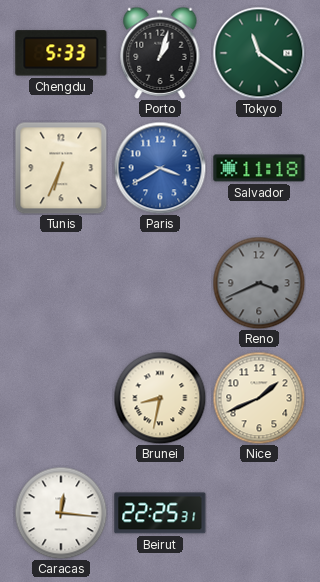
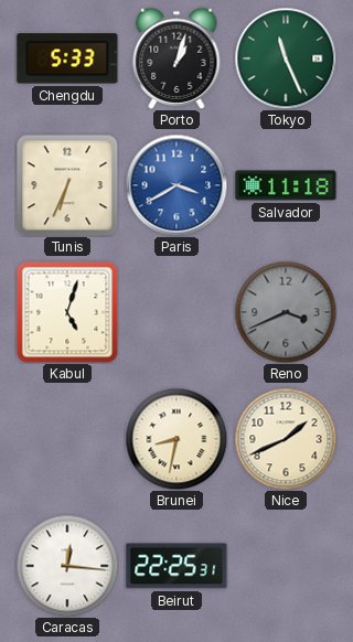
Tokyo: 11:21 -> 11:26 (286, 58)
Kabul: none -> 5:03 (67, 312)
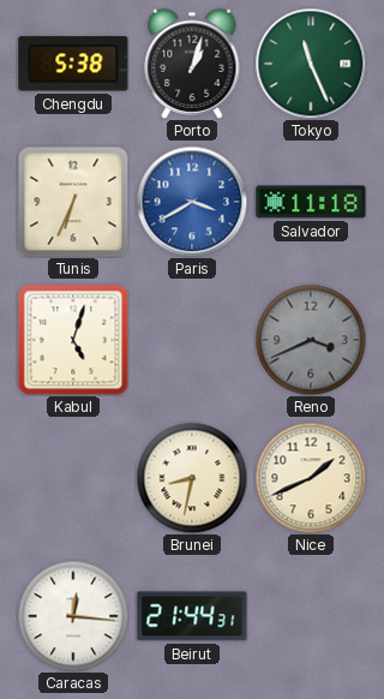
Chengdu: 5:33 -> 5:38 (73, 64)
Beirut: 22:25 -> 21:44 (192, 616)
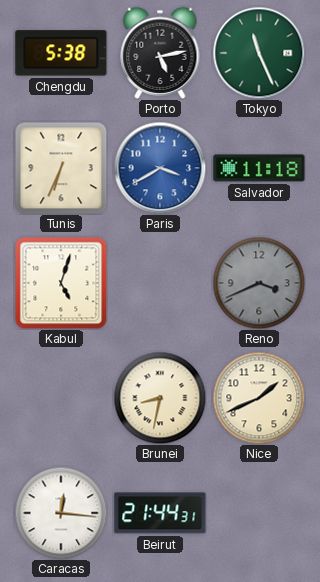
Porto: 1:03 -> 5:13 (160, 53)
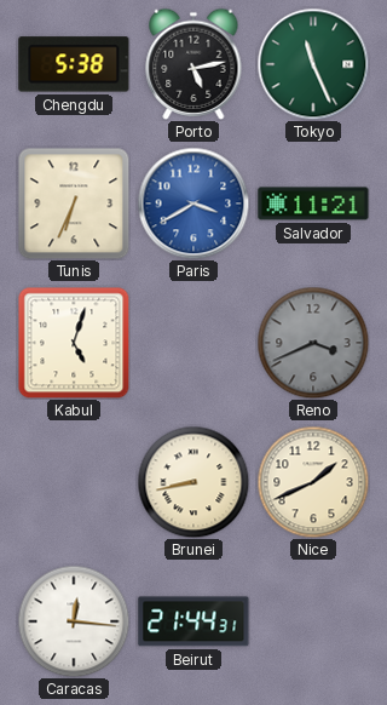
Salvador: 11:18 -> 11:21 (313, 204)
Brunei: 8:32 -> 8:43 (193, 482)
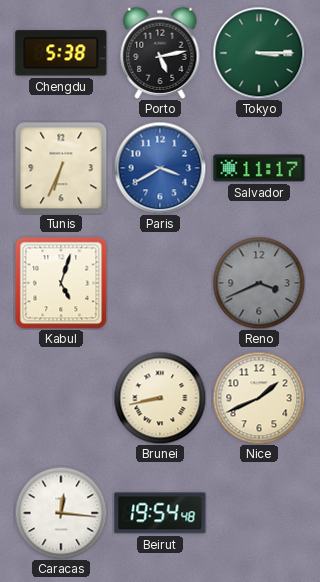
Tokyo: 11:26 -> 3:15 (259, 53)
Salvador: 11:21 -> 11:17 (259, 168)
Beirut: 21:44 -> 19:54 (160, 513)
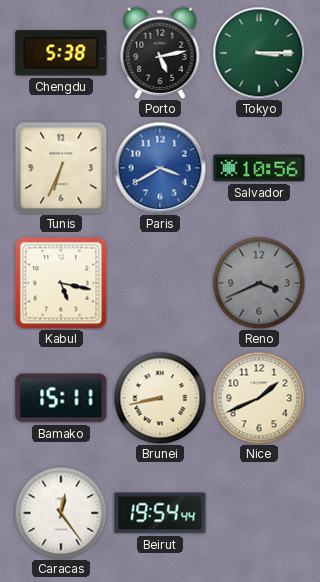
Salvador: 11:17 -> 10:56 (259, 168)
Kabul: 5:03 -> 5:17 (61, 283)
Bamako: none -> 15:11 (61, 398)
Caracas: 12:16 -> 12:24 (61, 513)
Beirut: 19:54:48 -> 19:54:44 (160, 513)
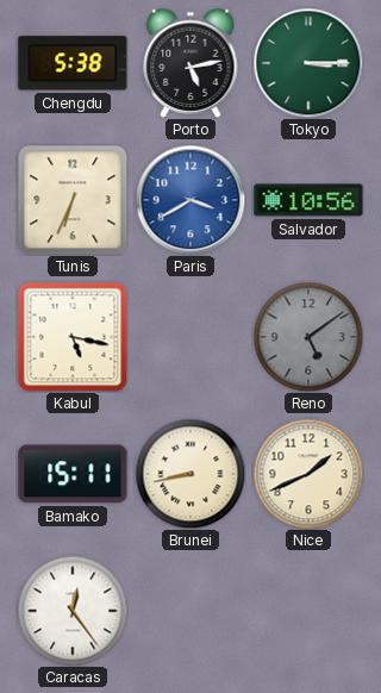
Reno: 3:41 -> 5:09 (308, 337)
Beirut: 19:54 -> none (160, 513)
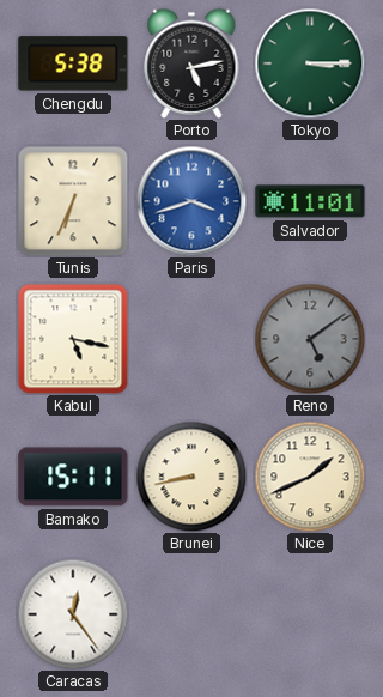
Paris: 3:40 -> 3:42 (191, 201)
Salvador: 10:56 -> 11:01 (310, 201)
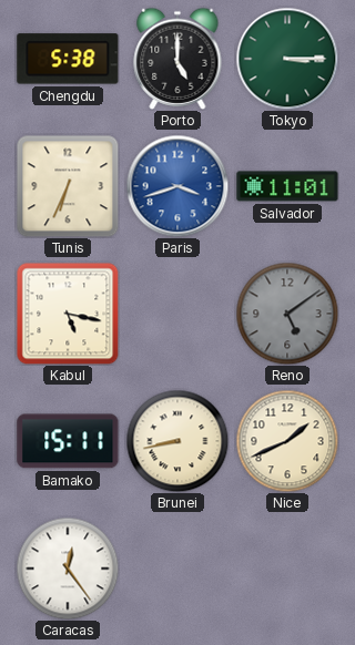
Porto: 5:13 -> 5:00 (177, 59)
